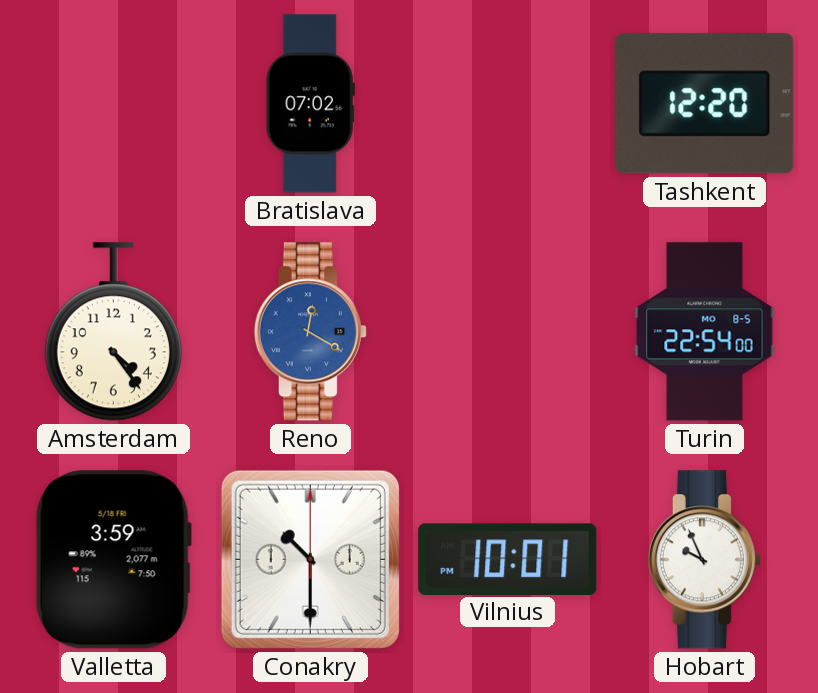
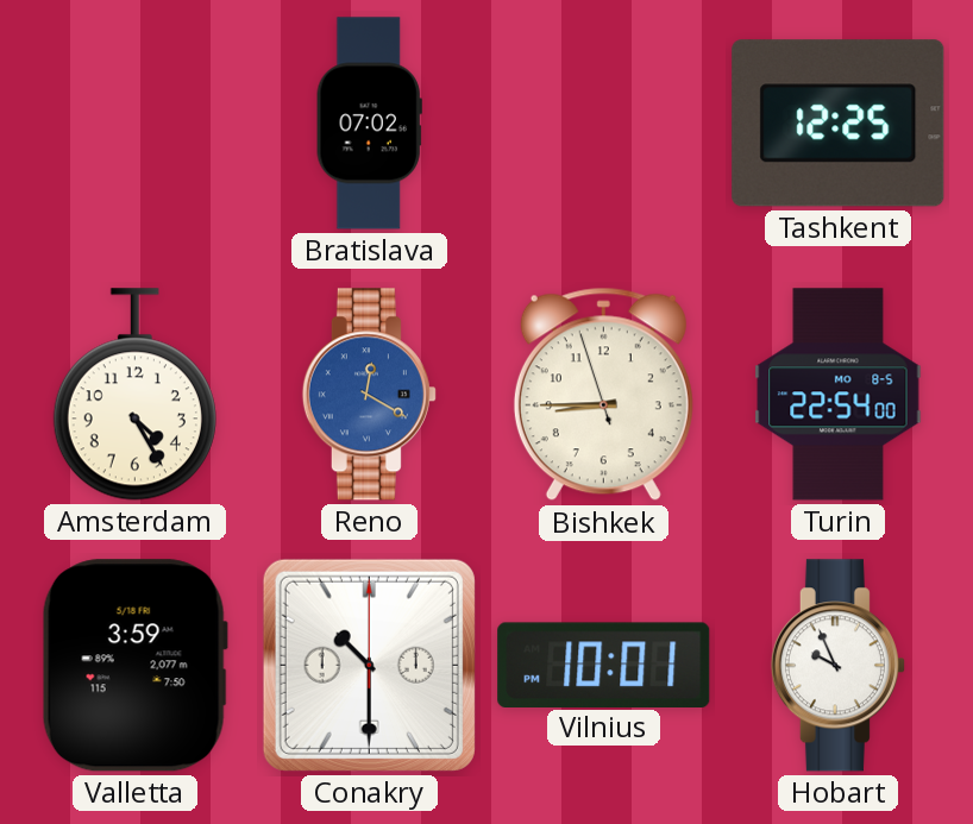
Tashkent: 12:20 -> 12:25 (839, 124)
Amsterdam: 4:24 -> 4:25 (134, 395)
Bishkek: none -> 8:44 (603, 395)
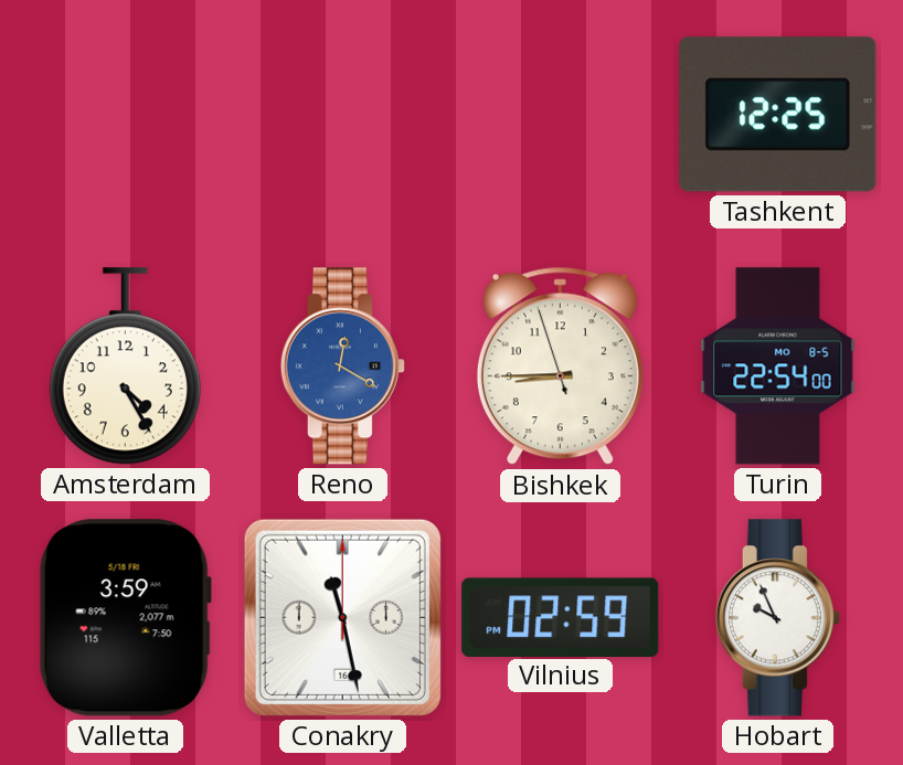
Bratislava: 07:02 -> none (369, 124)
Conakry: 10:30 -> 11:28 (342, 617)
Vilnius: 10:01 -> 02:59 (561, 617)
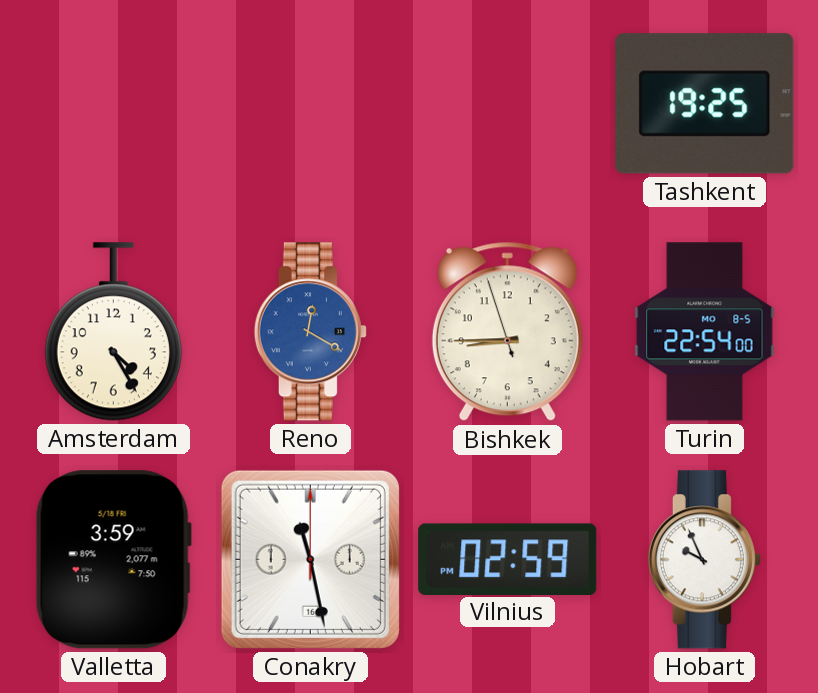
Tashkent: 12:25 -> 19:25 (705, 104)
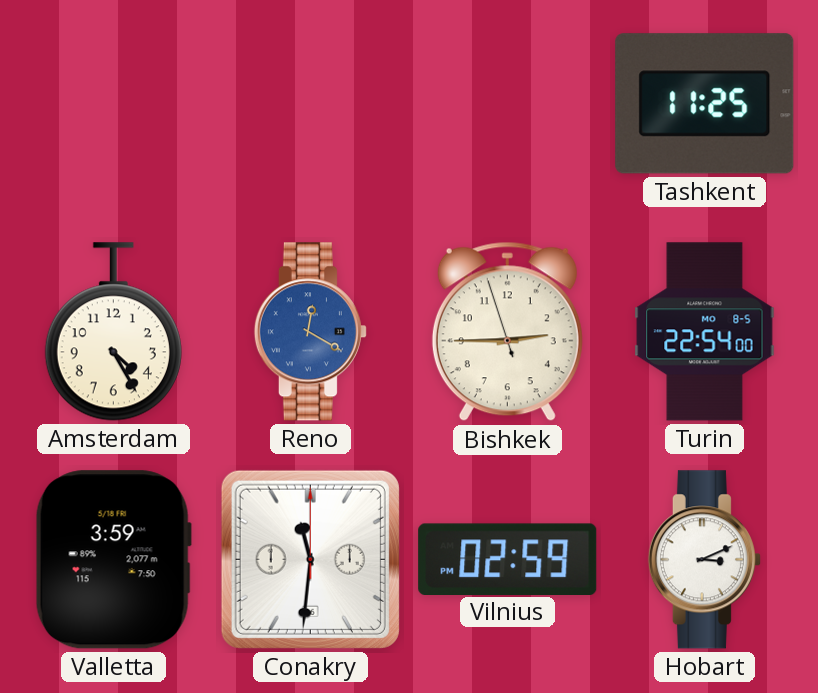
Tashkent: 19:25 -> 11:25 (705, 104)
Bishkek: 8:44 -> 2:44 (507, 332)
Conakry: 11:28 -> 11:31 (310, 559)
Hobart: 9:56 -> 3:11 (704, 560)
